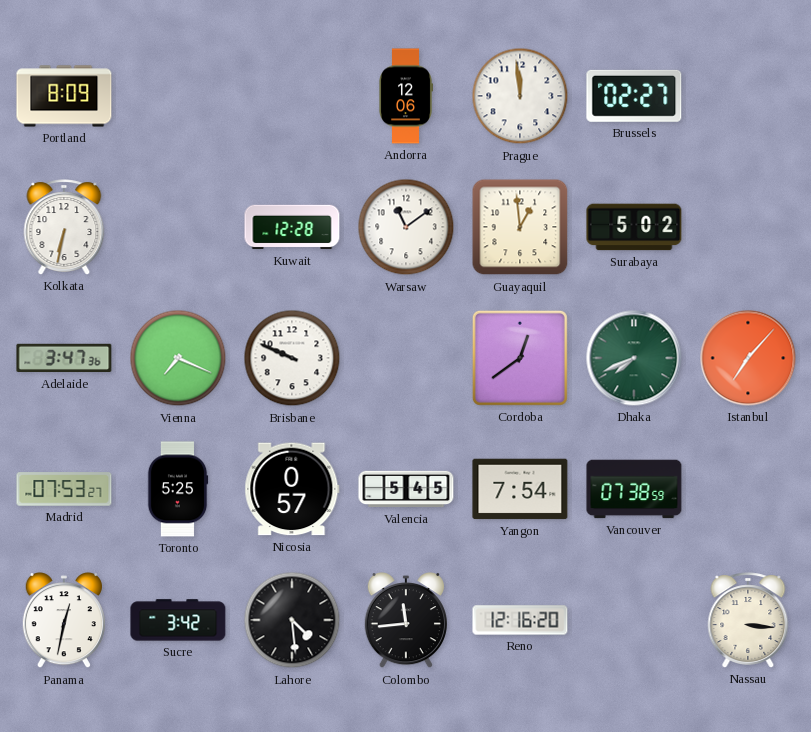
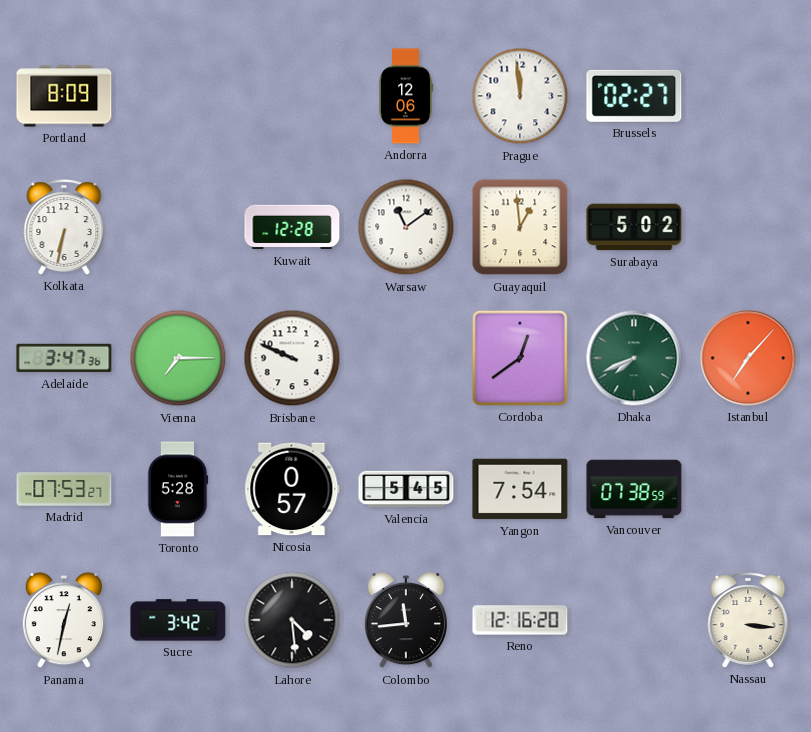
Vienna: 7:19 -> 7:15 (178, 358)
Toronto: 5:25 -> 5:28 (178, 489)
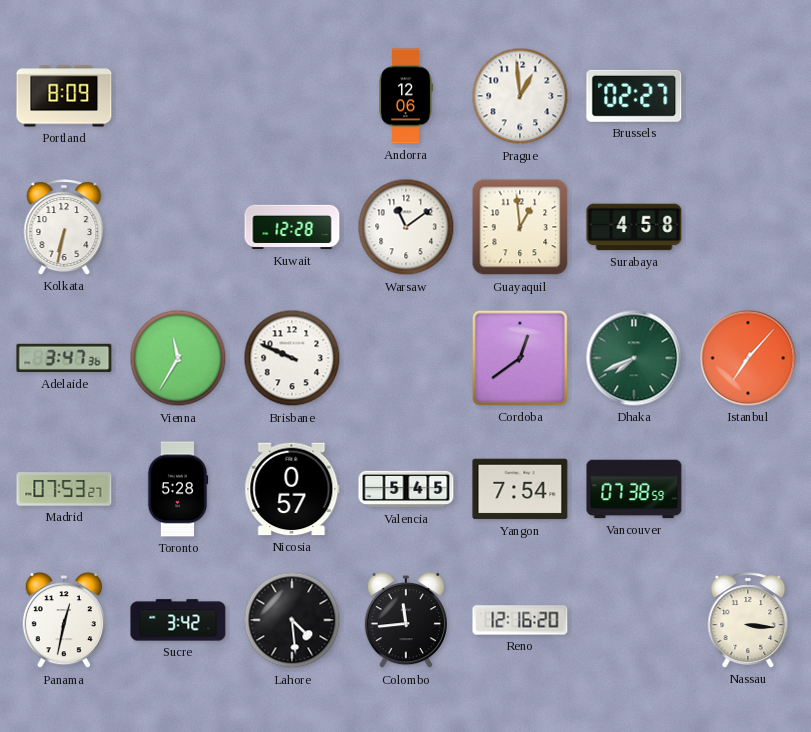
Prague: 11:59 -> 12:59 (520, 96)
Surabaya: 5:02 -> 4:58 (634, 227)
Vienna: 7:15 -> 11:35 (178, 358)
